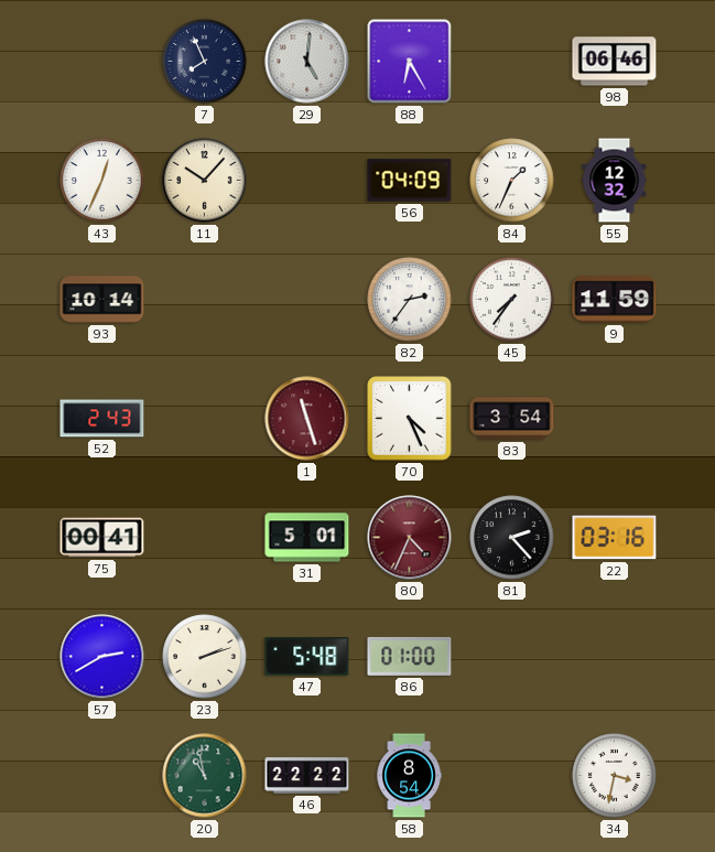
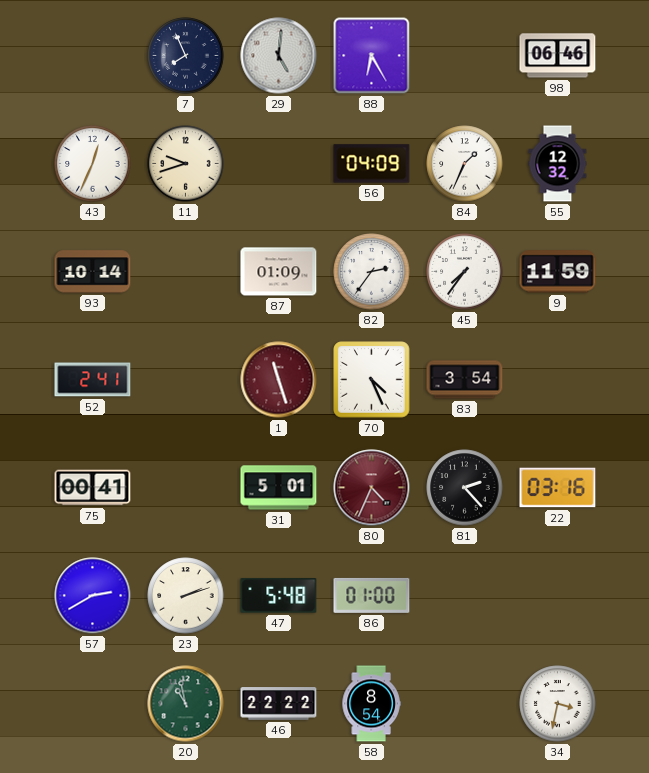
11: 10:07 -> 9:42 (186, 164)
87: none -> 01:09 (279, 272)
52: 2:43 -> 2:41 (93, 380)
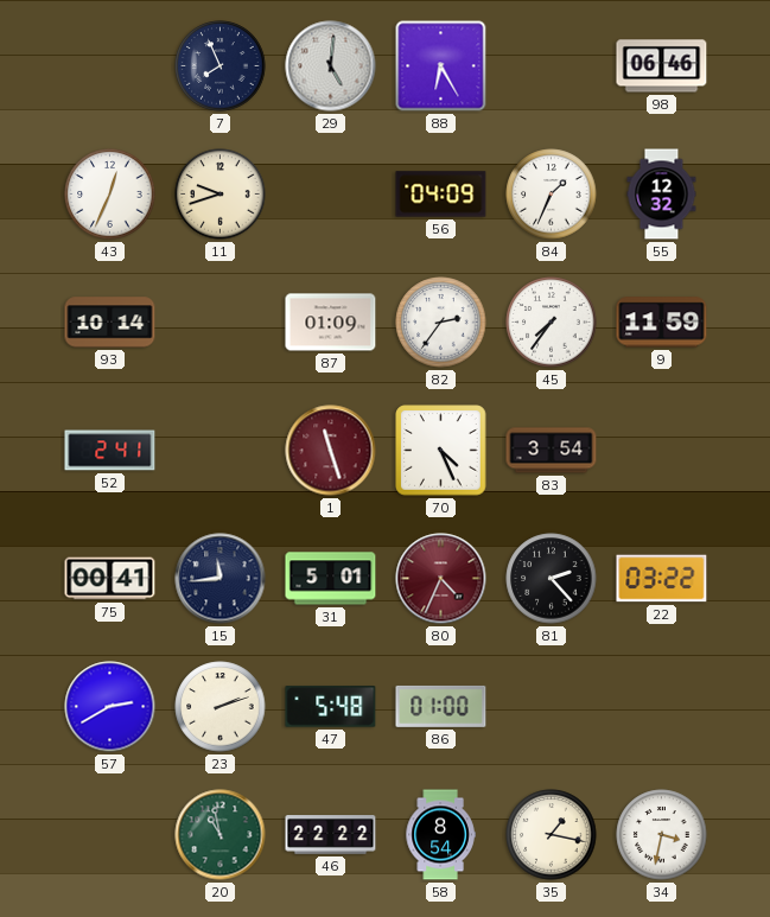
15: none -> 11:44 (221, 579)
22: 03:16 -> 03:22 (662, 579)
35: none -> 1:17 (552, 835)
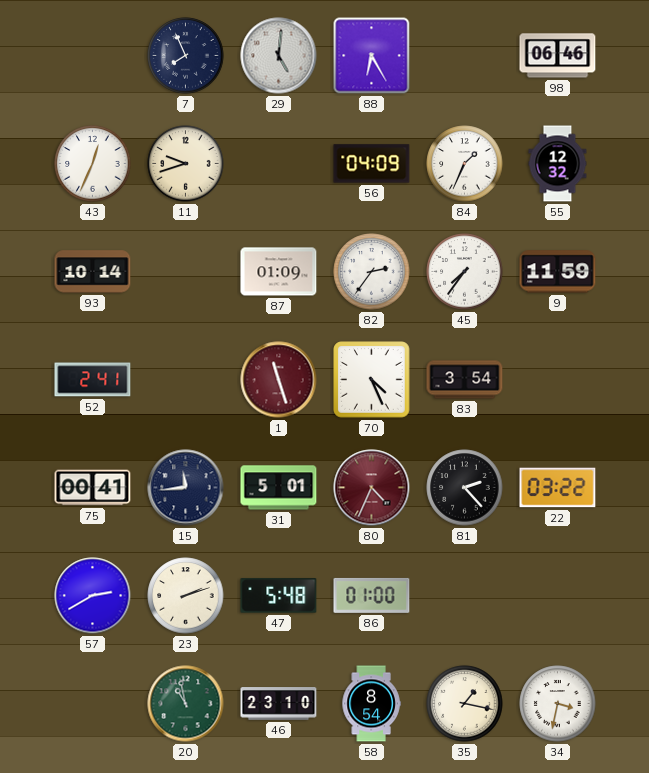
46: 22:22 -> 23:10 (279, 704)
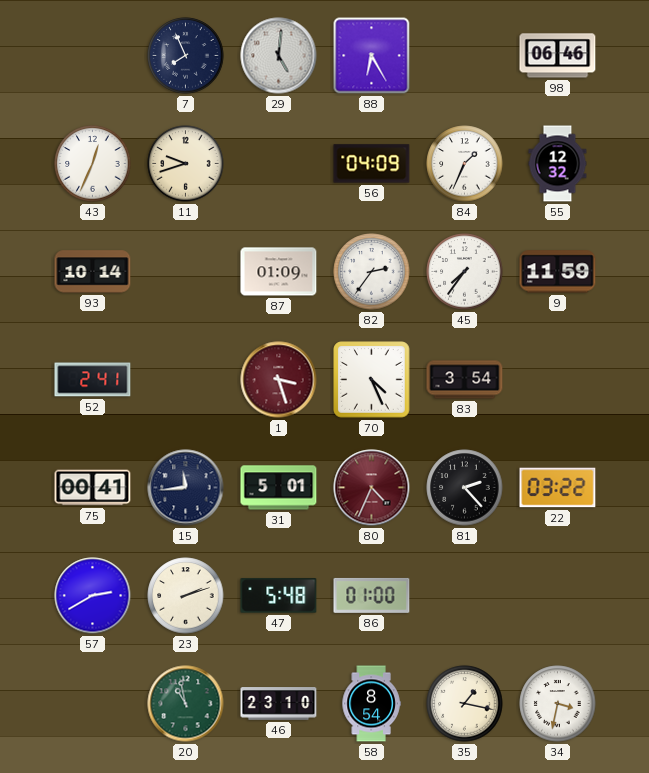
1: 11:27 -> 3:27 (279, 380)
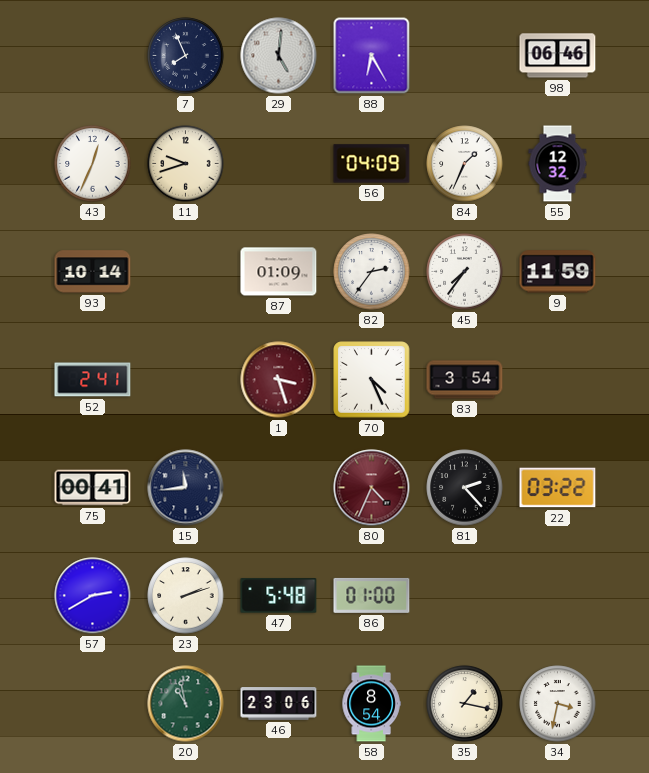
31: 5:01 -> none (279, 488)
46: 23:10 -> 23:06 (279, 704)
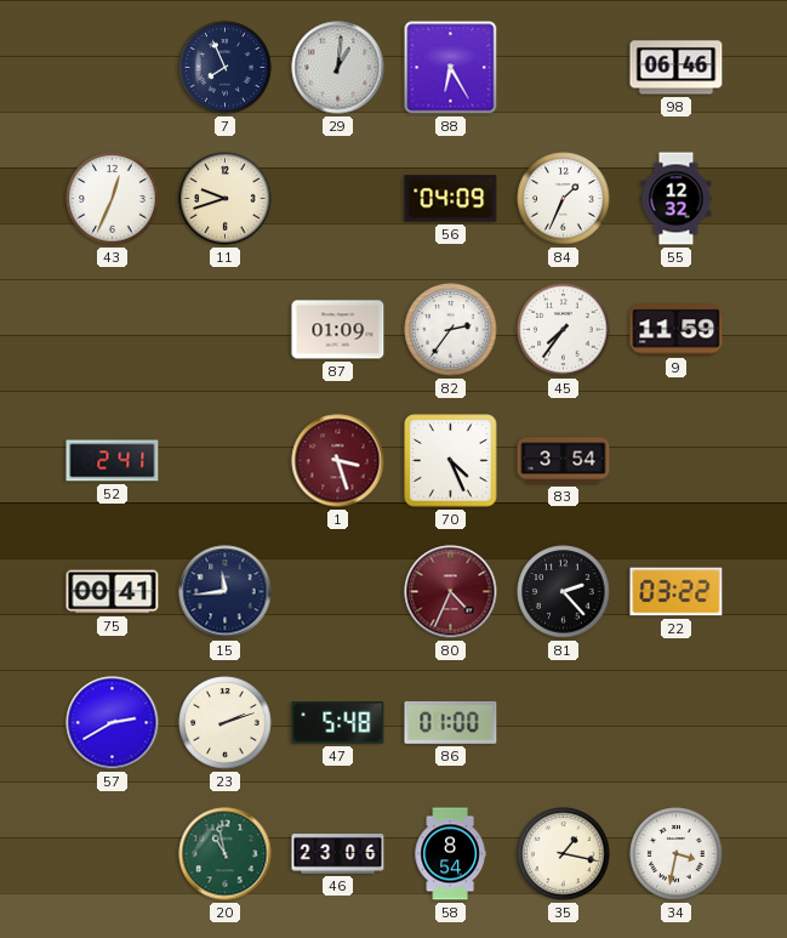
29: 5:01 -> 1:01 (338, 68)
93: 10:14 -> none (93, 272)
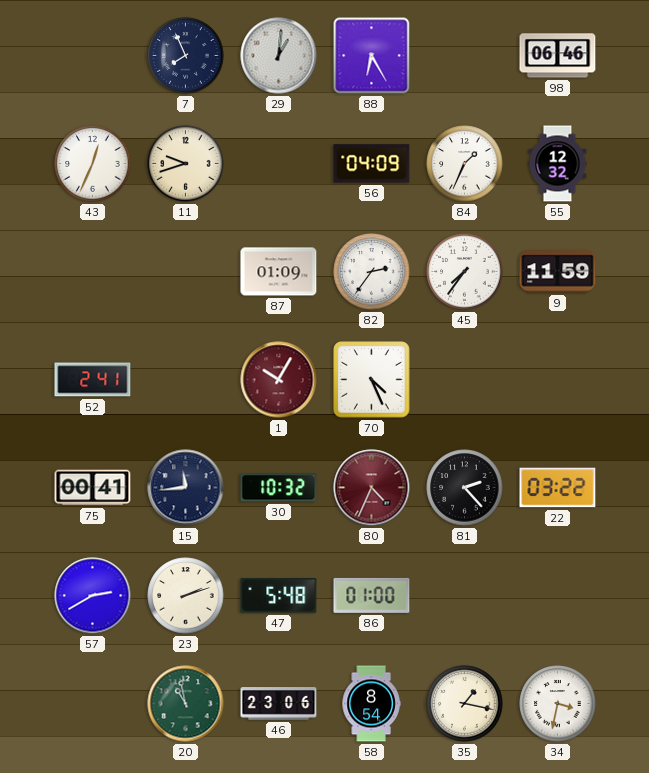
1: 3:27 -> 10:05 (279, 380)
83: 3:54 -> none (564, 461)
30: none -> 10:32 (279, 488)
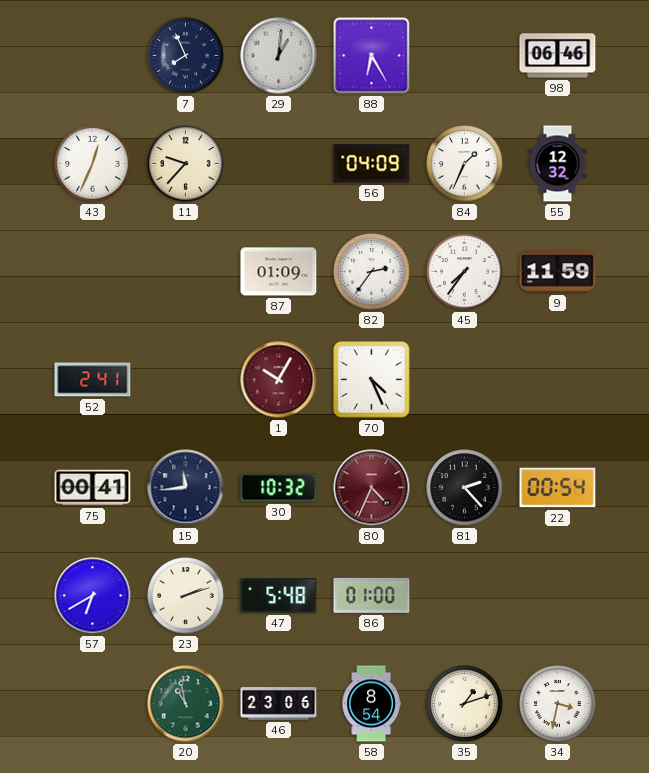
11: 9:42 -> 9:37 (186, 164)
22: 03:22 -> 00:54 (558, 488)
57: 2:40 -> 6:40 (93, 596)
35: 1:17 -> 1:12 (465, 704)
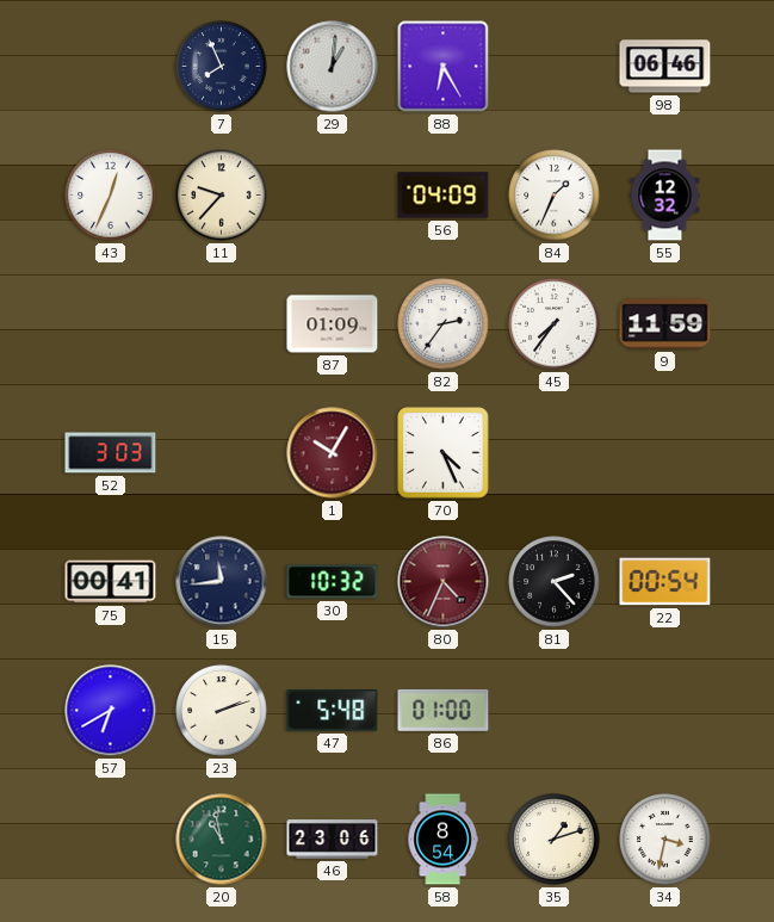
52: 2:41 -> 3:03 (111, 453)
